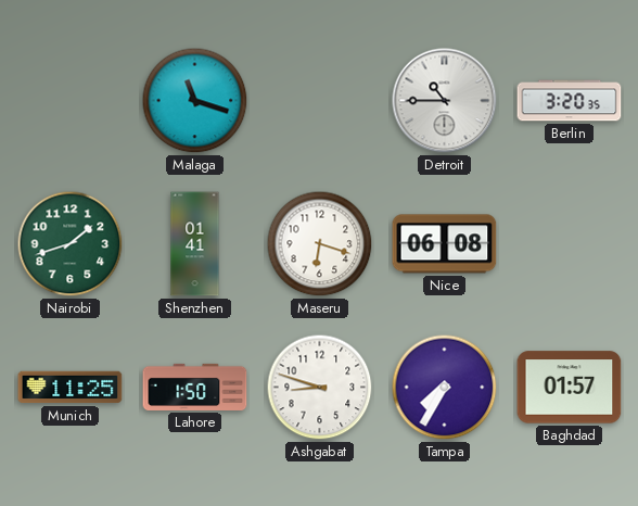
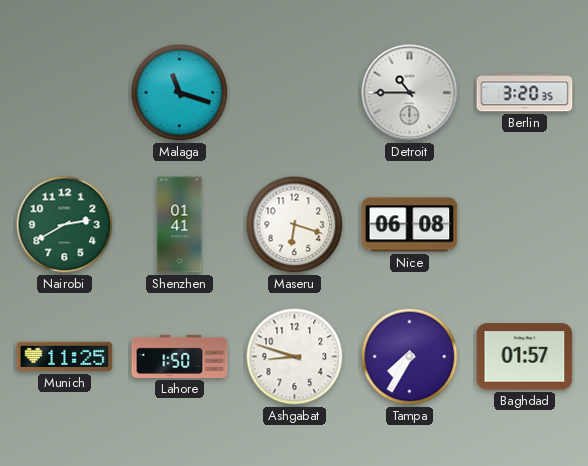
Nairobi: 1:42 -> 2:40 (65, 225)
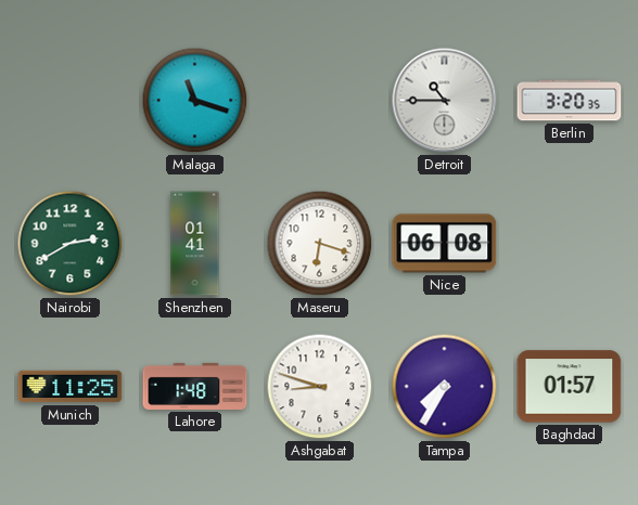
Lahore: 1:50 -> 1:48 (195, 386)
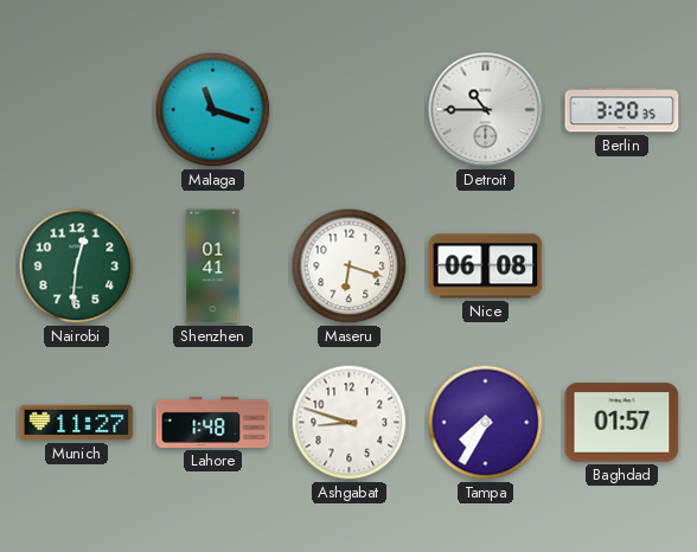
Nairobi: 2:40 -> 12:31 (77, 267)
Munich: 11:25 -> 11:27 (77, 423)
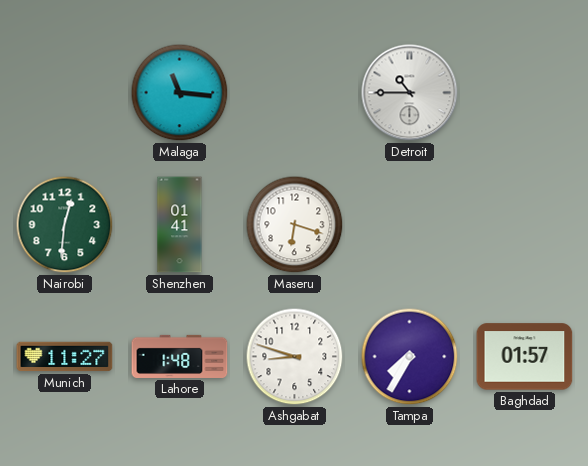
Malaga: 11:18 -> 11:16 (180, 93)
Berlin: 3:20 -> none (622, 110)
Nice: 06:08 -> none (486, 267)
